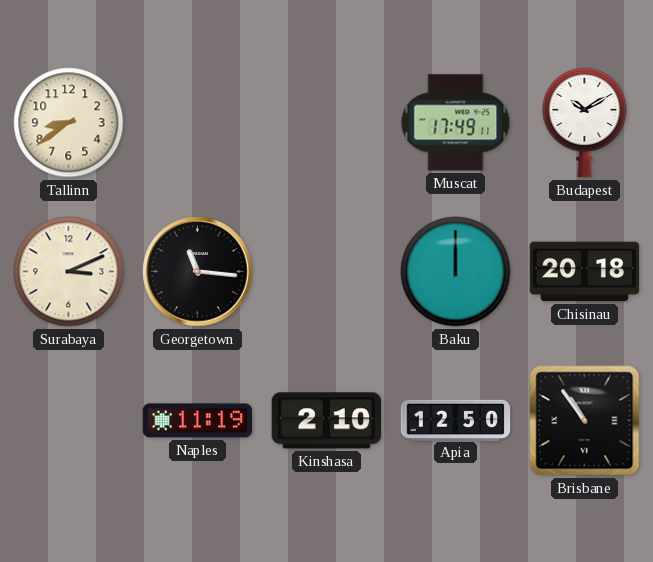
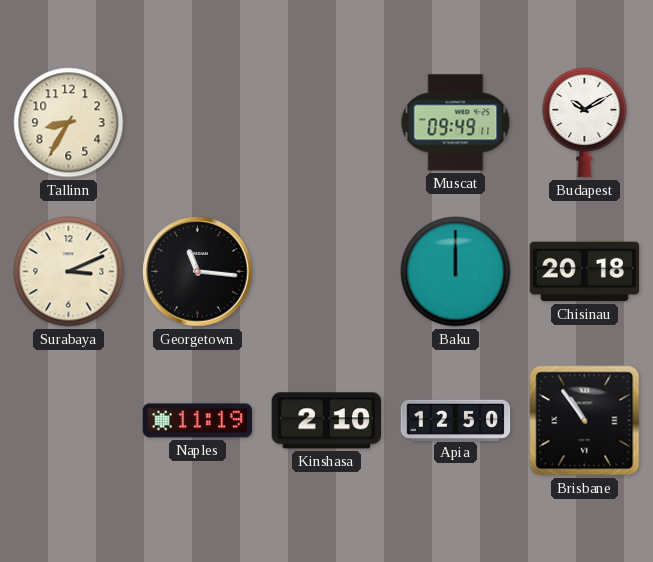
Tallinn: 8:39 -> 8:35 (69, 123)
Muscat: 17:49 -> 09:49 (456, 123)
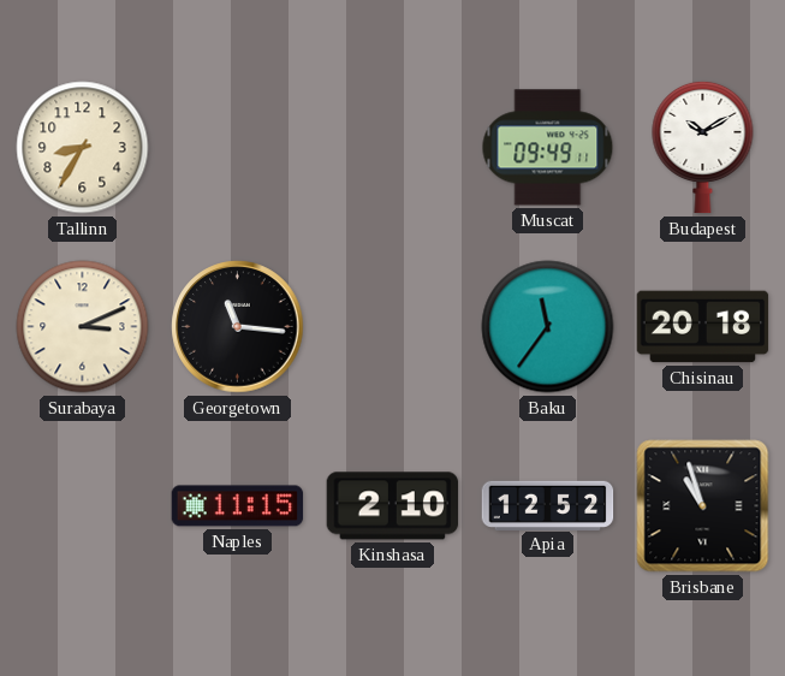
Baku: 12:00 -> 11:36 (548, 327)
Naples: 11:19 -> 11:15 (238, 506)
Apia: 12:50 -> 12:52 (548, 505)
Brisbane: 10:54 -> 10:57 (703, 506)
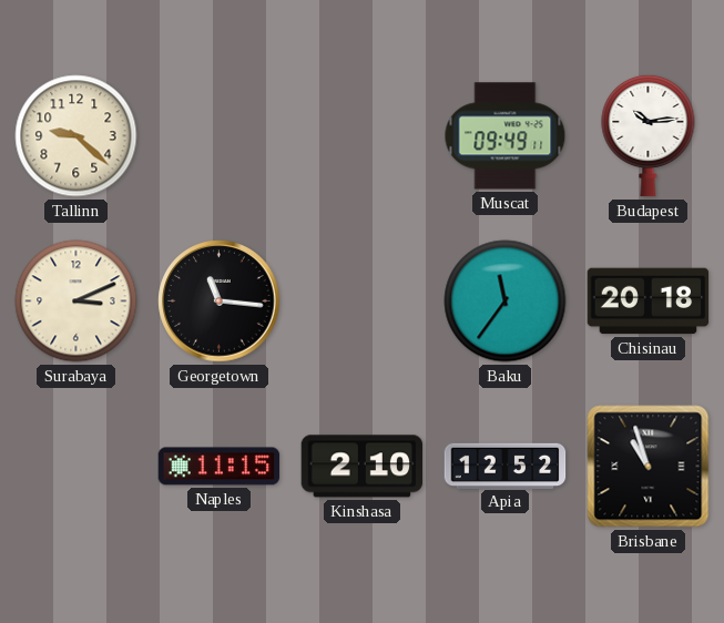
Tallinn: 8:35 -> 9:22 (77, 136)
Budapest: 10:10 -> 10:14 (649, 135)
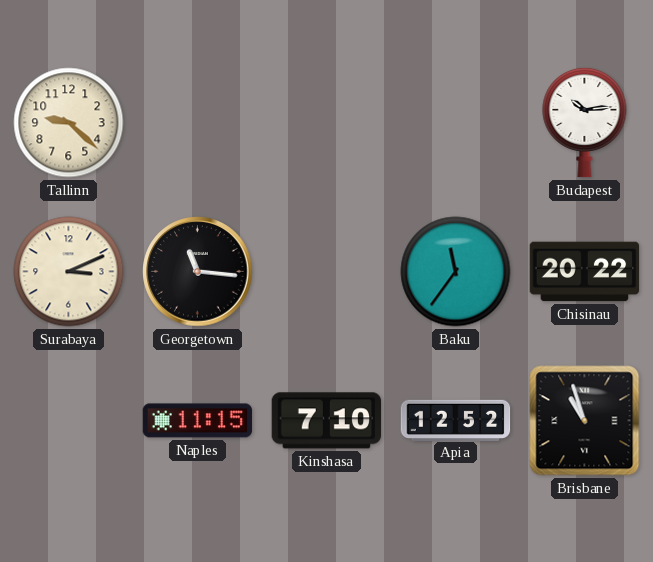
Muscat: 09:49 -> none (506, 136)
Chisinau: 20:18 -> 20:22 (585, 272)
Kinshasa: 2:10 -> 7:10 (327, 421)
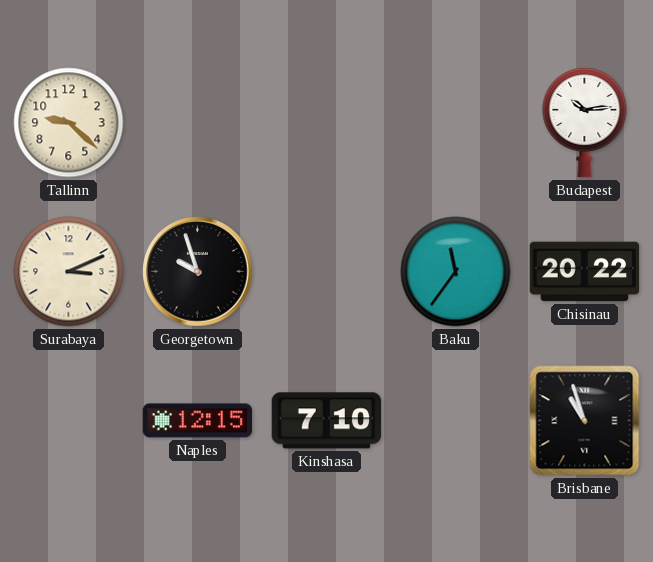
Georgetown: 11:16 -> 9:57 (198, 272)
Naples: 11:15 -> 12:15 (198, 421)
Apia: 12:52 -> none (456, 420)
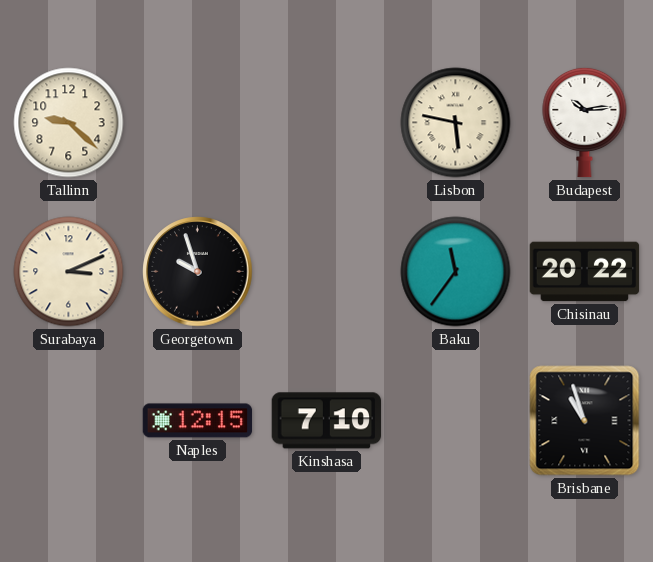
Lisbon: none -> 5:47 (456, 123)
